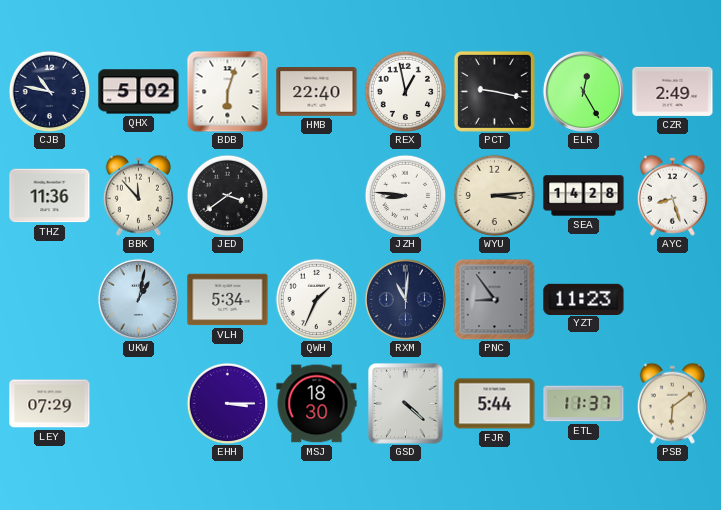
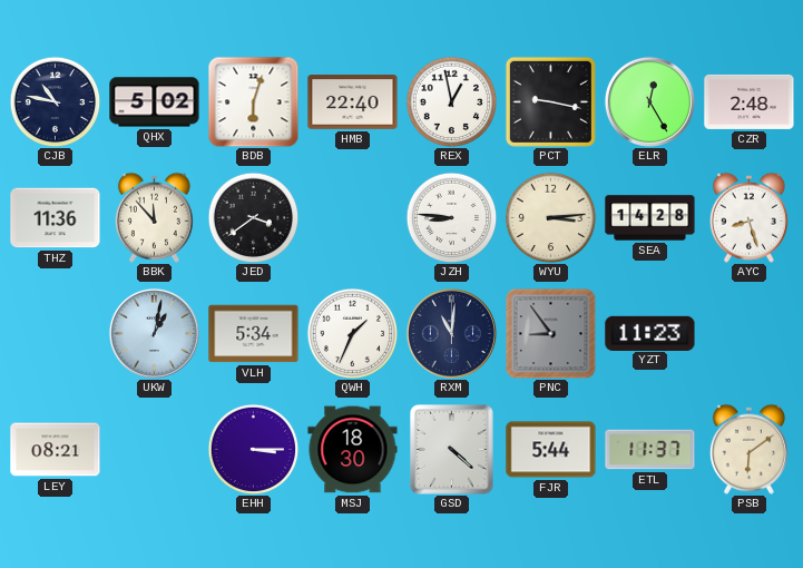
CZR: 2:49 -> 2:48 (750, 101)
LEY: 07:29 -> 08:21 (56, 450)
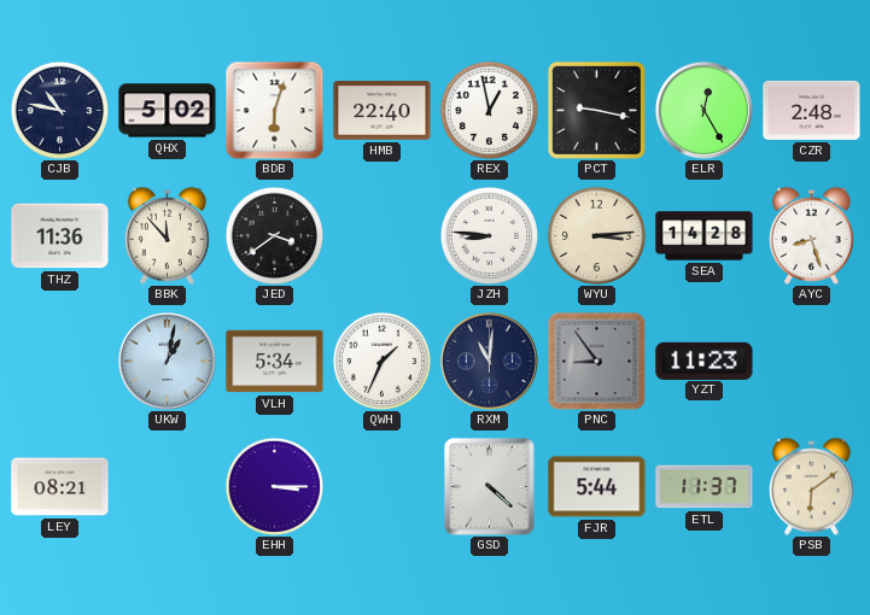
MSJ: 18:30 -> none (353, 450)
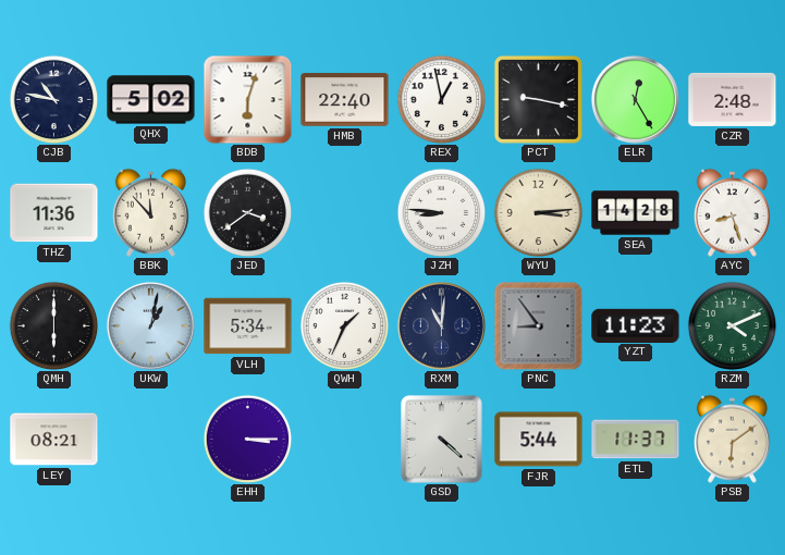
QMH: none -> 6:00 (53, 325)
RZM: none -> 4:11 (732, 325)
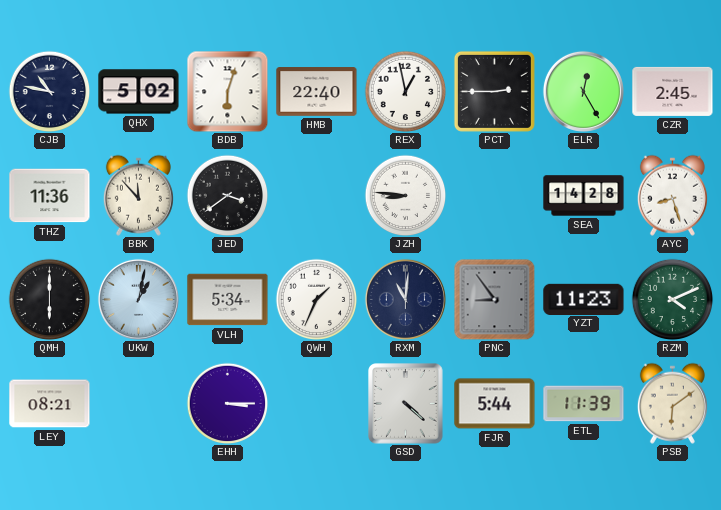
PCT: 9:17 -> 2:45 (494, 91)
CZR: 2:48 -> 2:45 (673, 91)
WYU: 3:14 -> none (538, 212)
ETL: 11:37 -> 11:39 (584, 404)
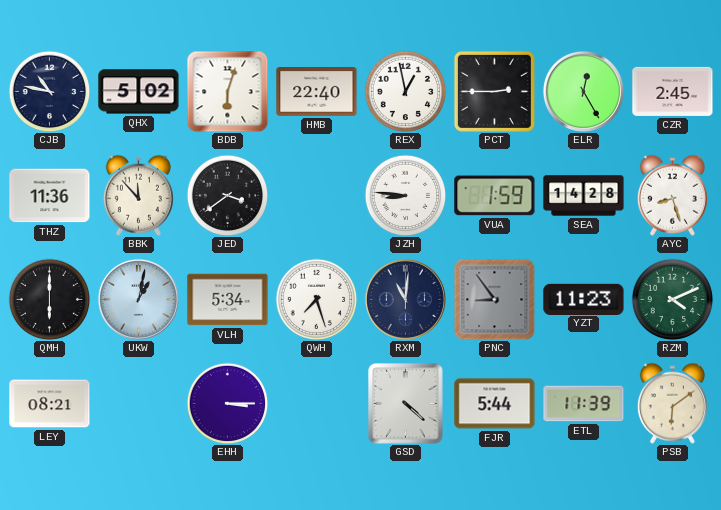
VUA: none -> 1:59 (495, 196)
QWH: 1:34 -> 7:27 (316, 299)
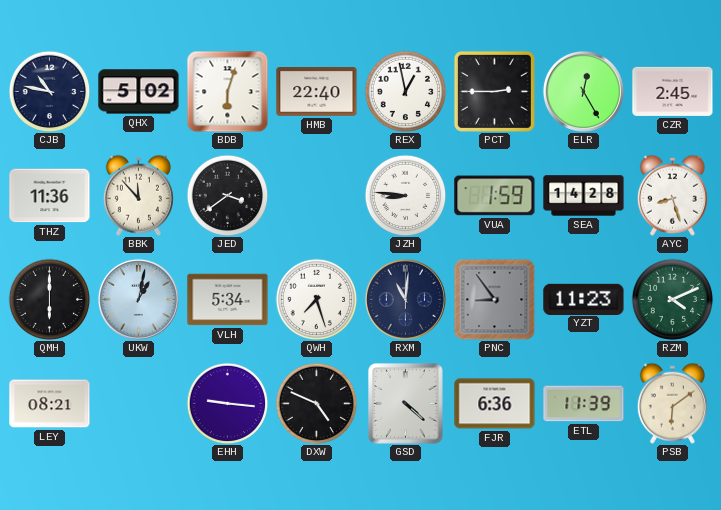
EHH: 3:15 -> 9:16 (227, 403)
DXW: none -> 4:49 (316, 403)
FJR: 5:44 -> 6:36 (495, 404)
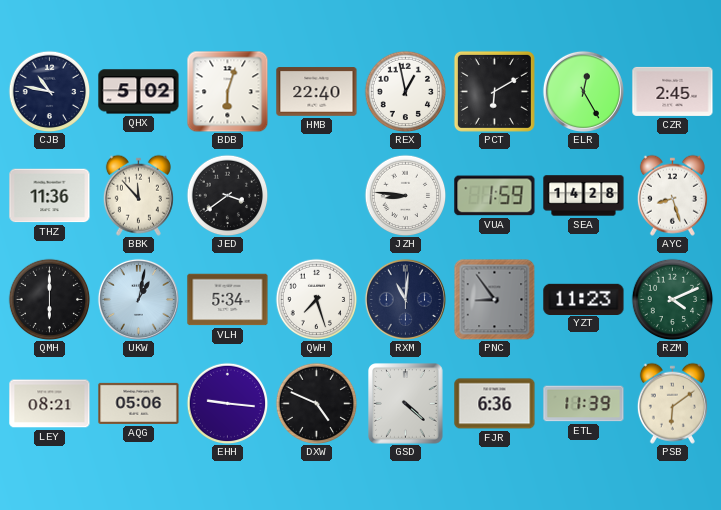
PCT: 2:45 -> 6:10 (494, 91)
AQG: none -> 05:06 (139, 403)
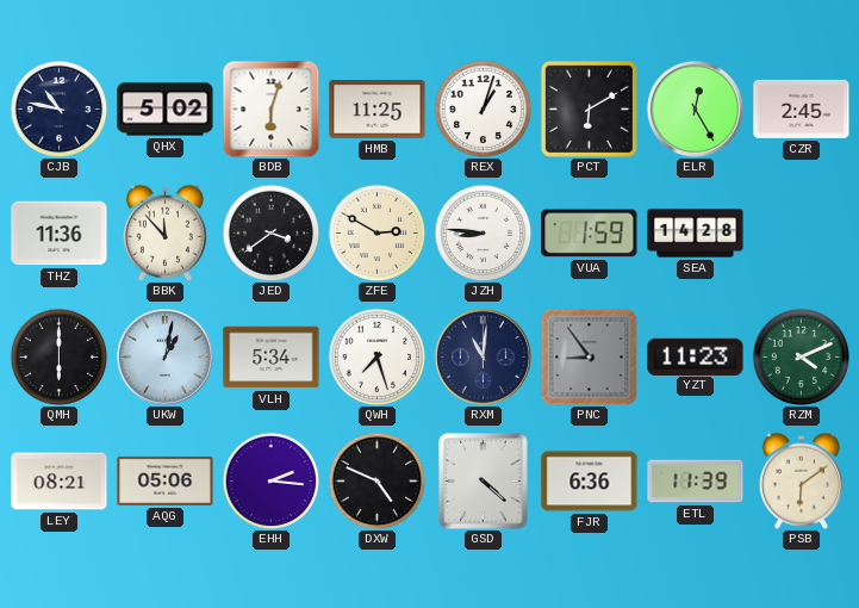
HMB: 22:40 -> 11:25 (378, 110)
REX: 12:58 -> 1:03 (483, 108)
ZFE: none -> 2:50 (376, 232)
AYC: 8:27 -> none (672, 195)
EHH: 9:16 -> 2:16 (270, 480)
